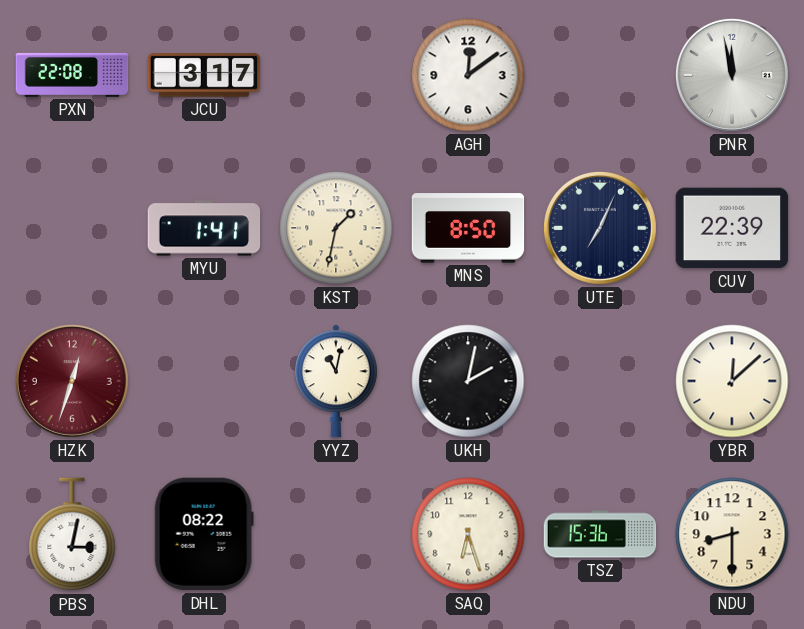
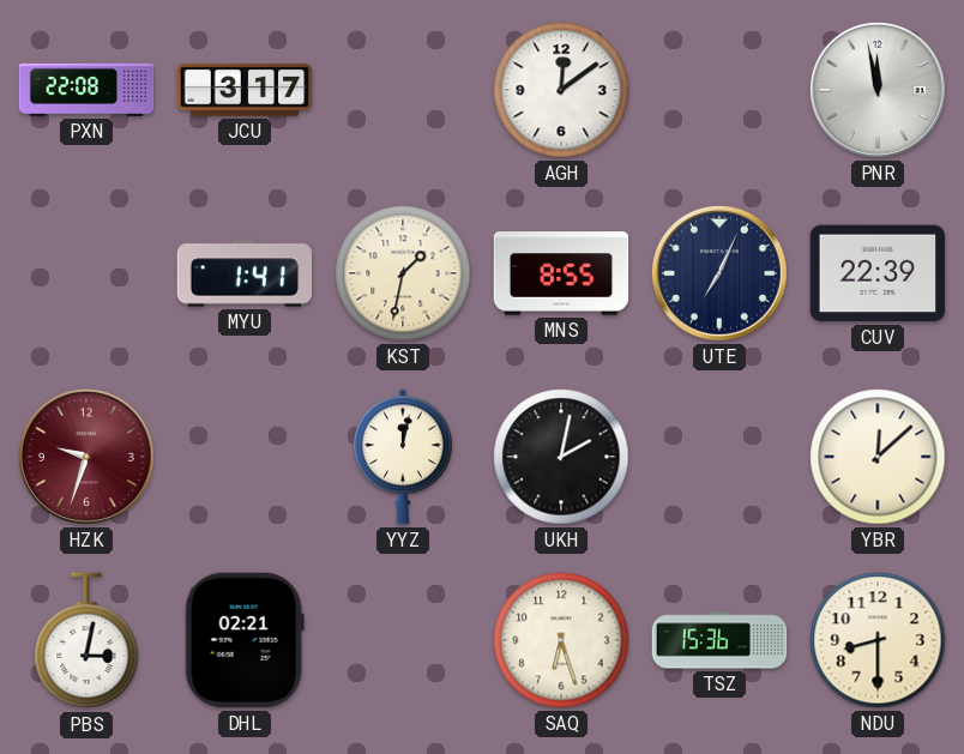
MNS: 8:50 -> 8:55 (561, 273)
HZK: 12:33 -> 9:33 (86, 457)
YYZ: 11:02 -> 12:02 (404, 457)
DHL: 08:22 -> 02:21 (245, 640)
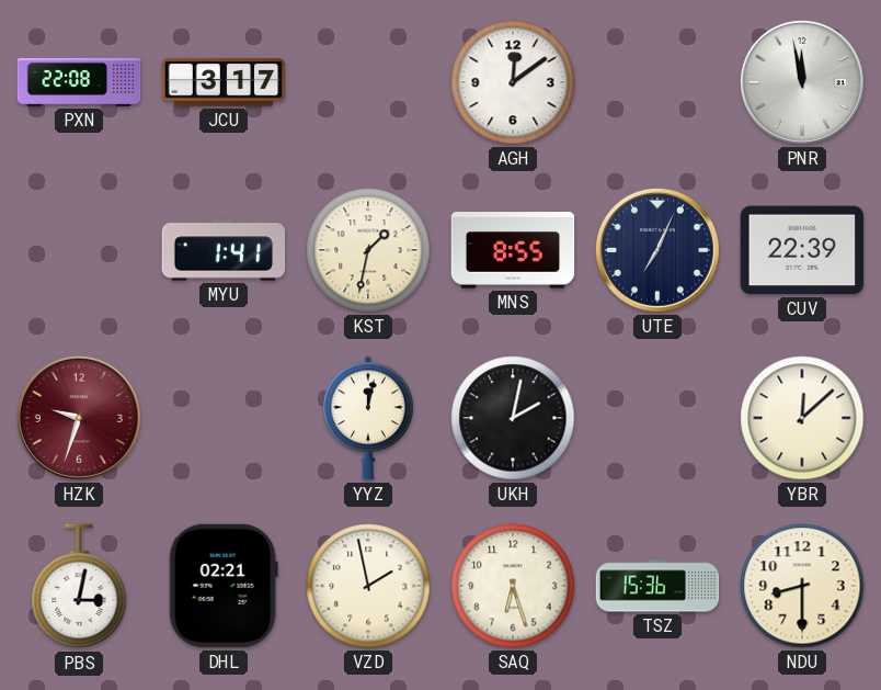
VZD: none -> 1:58 (368, 586)
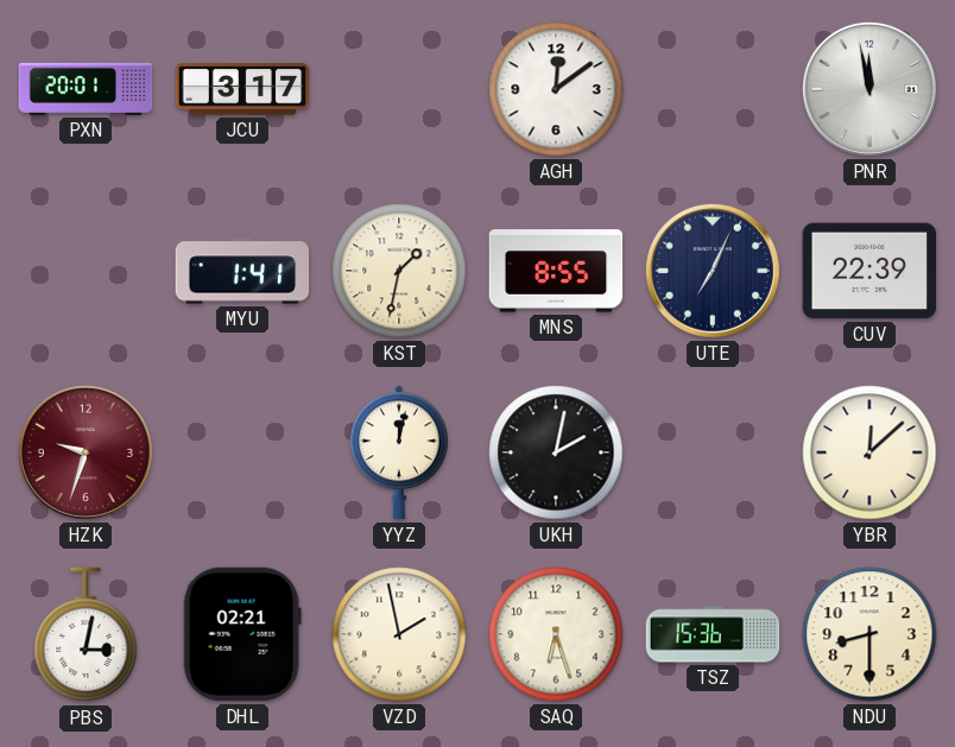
PXN: 22:08 -> 20:01 (86, 89)
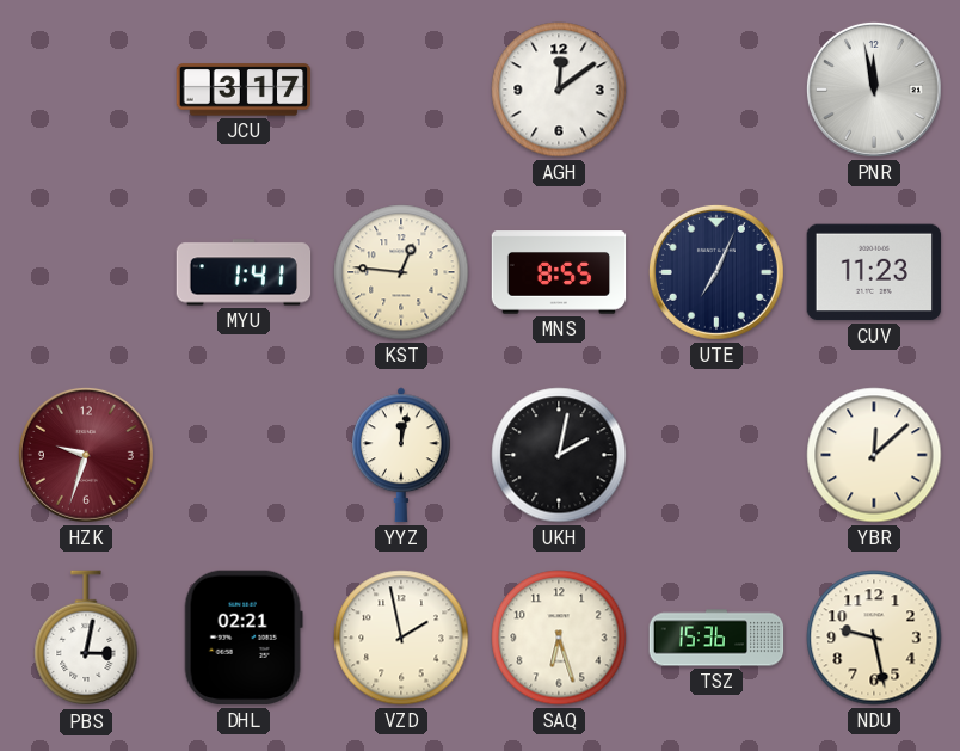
PXN: 20:01 -> none (86, 89)
KST: 1:32 -> 12:46 (401, 272)
CUV: 22:39 -> 11:23 (874, 272)
NDU: 8:30 -> 9:28 (874, 638)
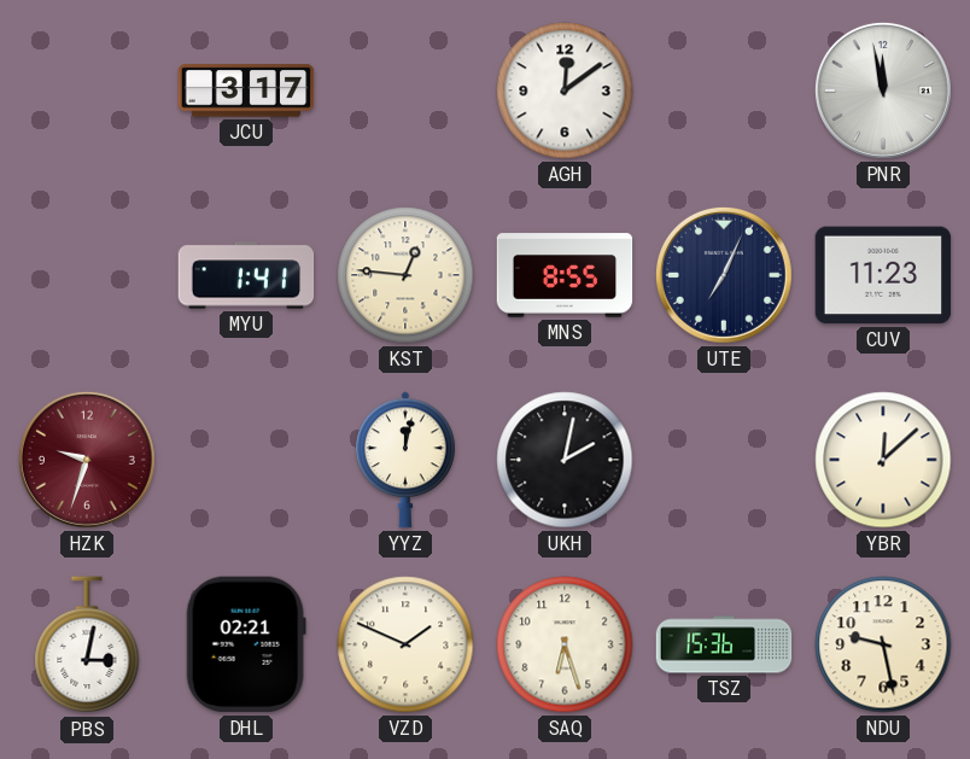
VZD: 1:58 -> 1:49 (405, 644)
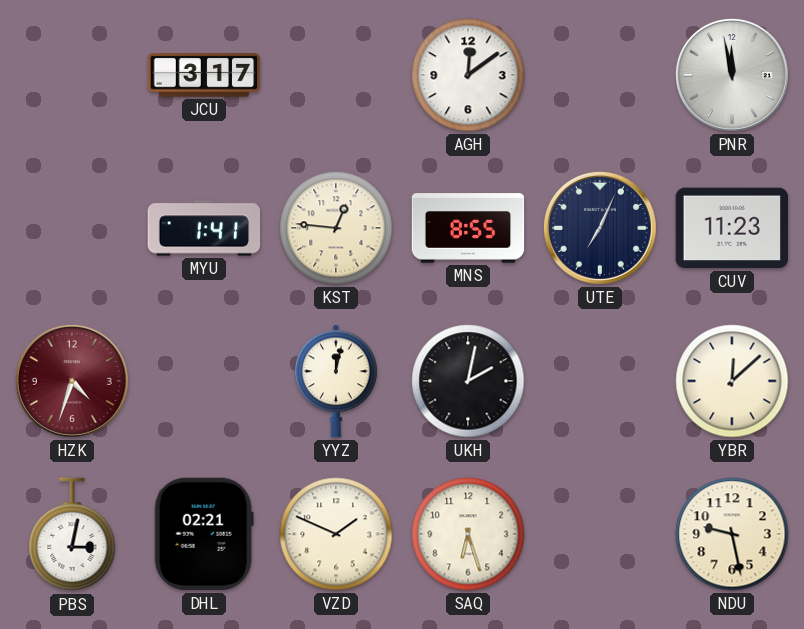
HZK: 9:33 -> 4:33 (72, 381)
TSZ: 15:36 -> none (724, 644)
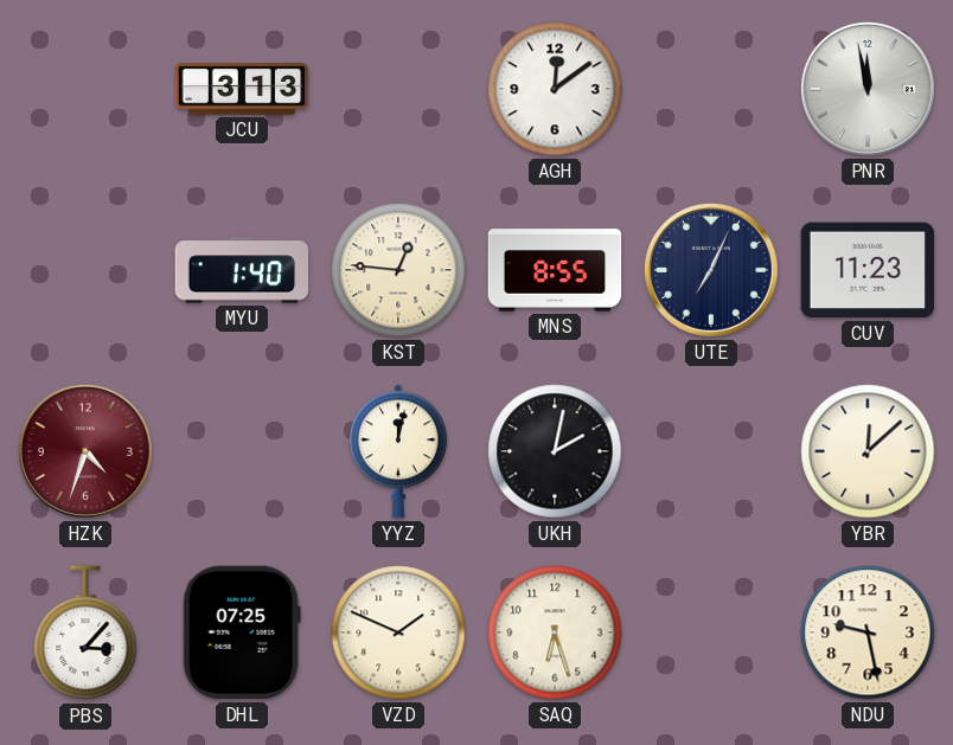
JCU: 3:17 -> 3:13 (242, 89)
MYU: 1:41 -> 1:40 (242, 270)
PBS: 3:02 -> 3:07 (85, 634)
DHL: 02:21 -> 07:25 (242, 632)
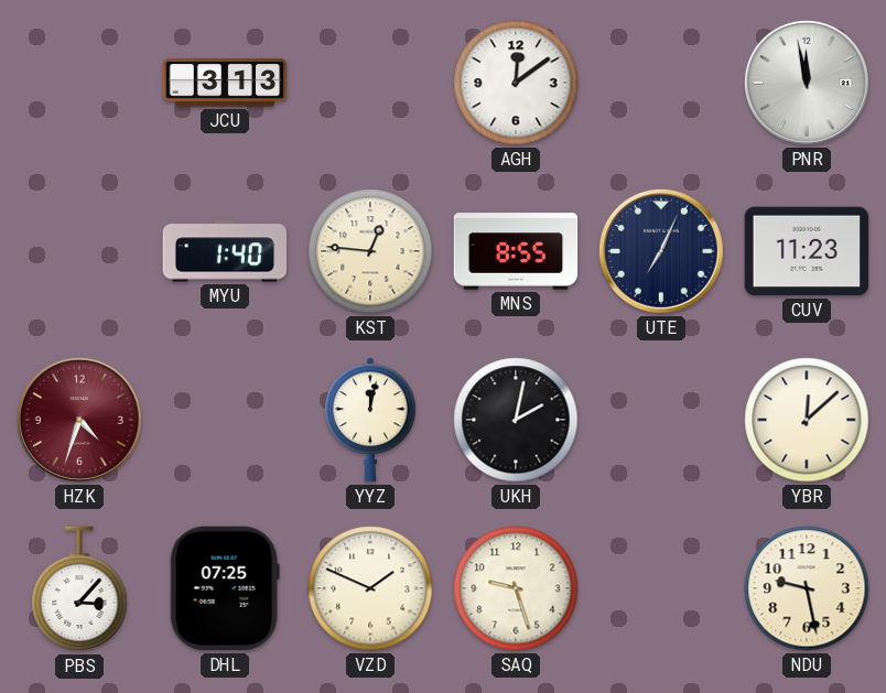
SAQ: 6:27 -> 9:27 (516, 588)
